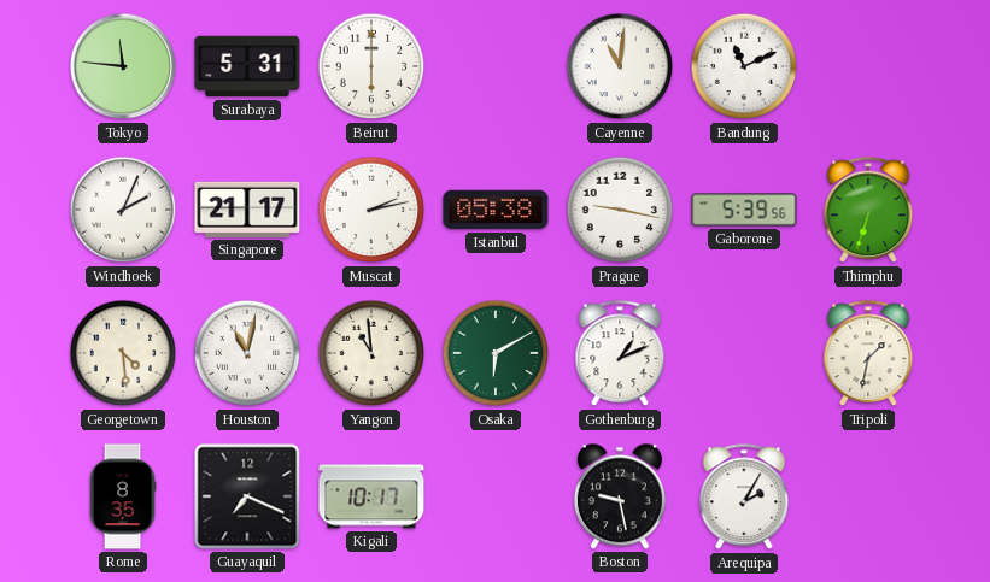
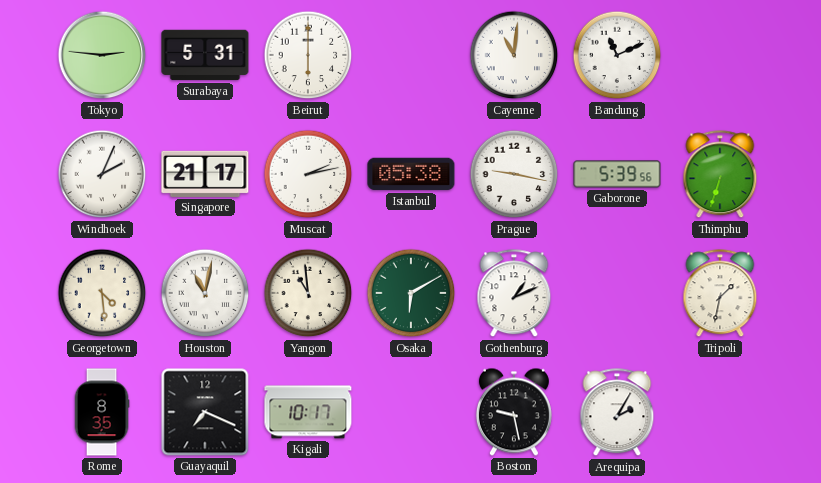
Tokyo: 11:46 -> 2:46 (102, 55)
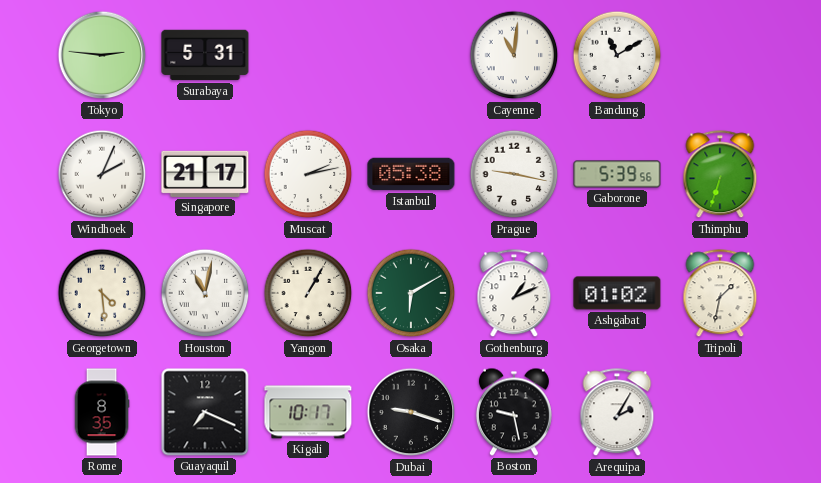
Beirut: 6:00 -> none (308, 55)
Bandung: 11:11 -> 11:10 (617, 55)
Yangon: 10:59 -> 1:05 (308, 293)
Ashgabat: none -> 01:02 (617, 293)
Dubai: none -> 9:18 (411, 412)
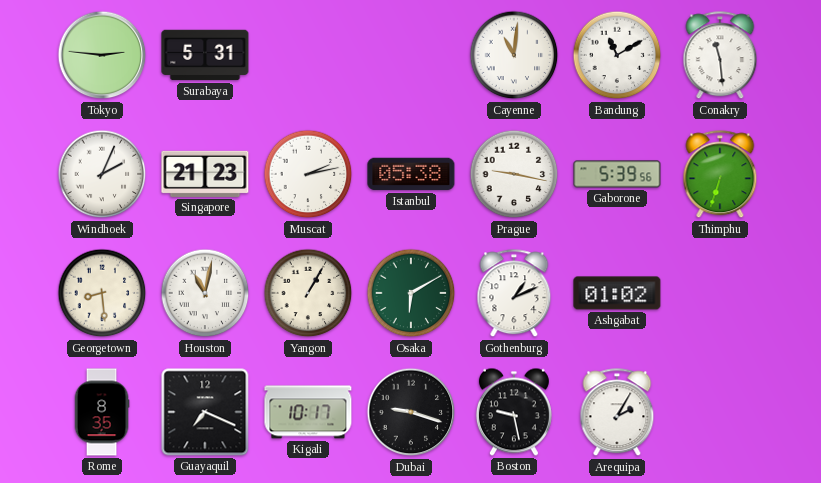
Conakry: none -> 11:29 (720, 56)
Singapore: 21:17 -> 21:23 (205, 174)
Georgetown: 4:29 -> 8:29 (102, 293)
Tripoli: 1:32 -> none (720, 294)
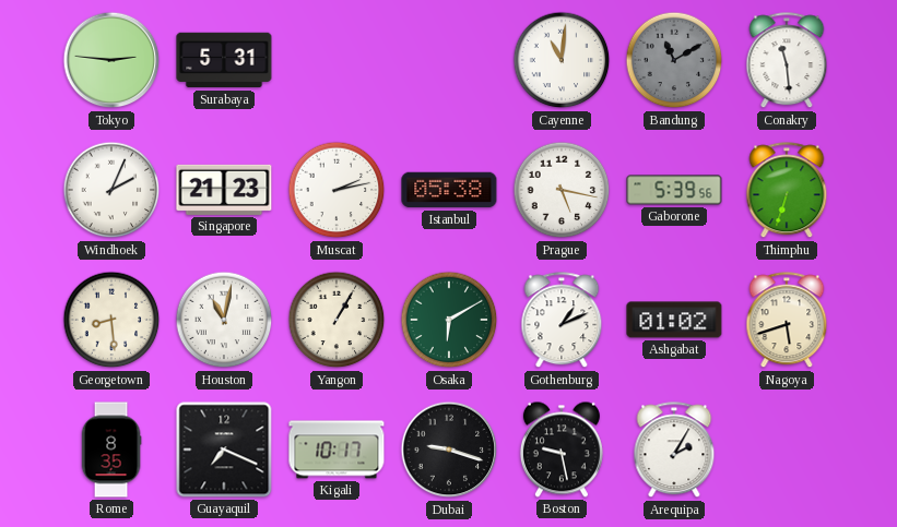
Bandung dial: white -> grey (674, 60)
Prague: 9:17 -> 5:17 (562, 190)
Nagoya: none -> 5:42 (787, 321)
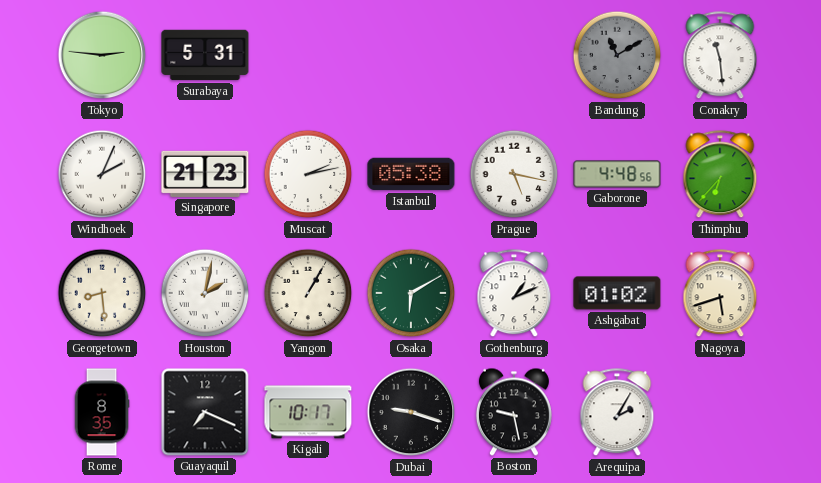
Cayenne: 11:01 -> none (562, 60)
Gaborone: 5:39 -> 4:48 (617, 174)
Thimphu: 6:33 -> 6:37 (720, 175)
Houston: 11:02 -> 2:02 (205, 293)
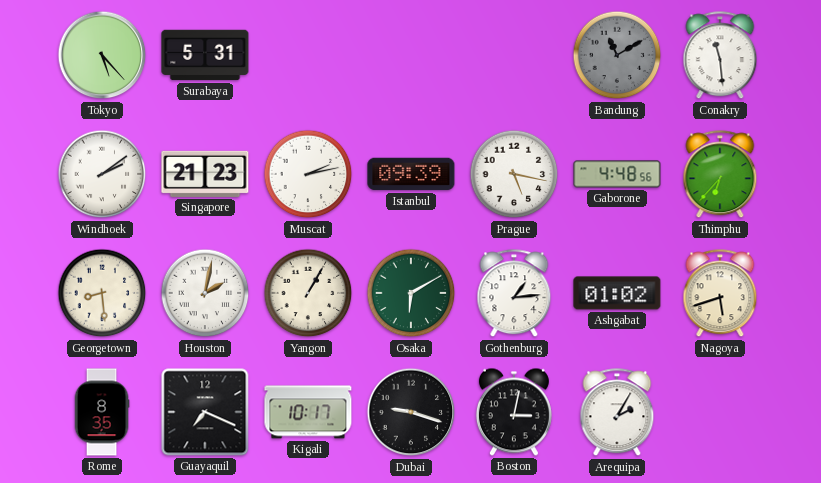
Tokyo: 2:46 -> 5:23 (102, 55)
Windhoek: 2:04 -> 2:09 (102, 174)
Istanbul: 05:38 -> 09:39 (411, 174)
Gothenburg: 1:11 -> 1:14 (514, 294)
Boston: 9:28 -> 3:02 (514, 412)
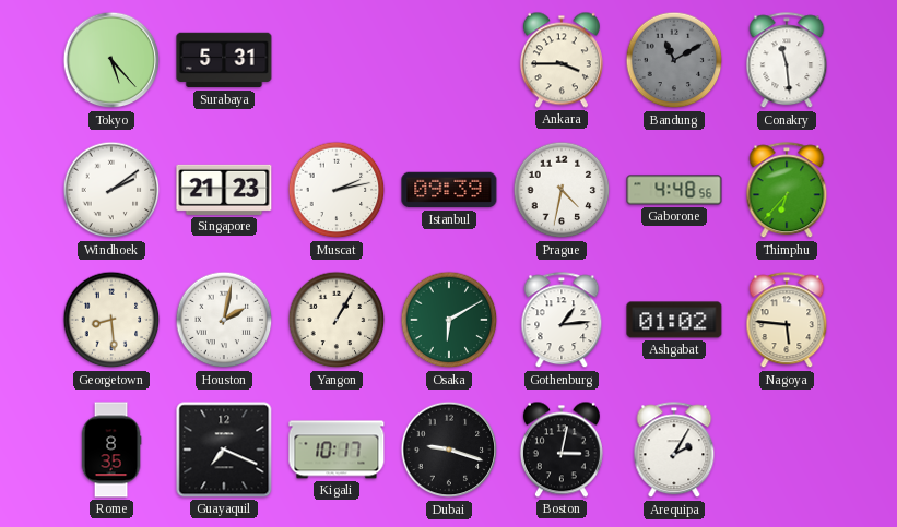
Ankara: none -> 3:45 (562, 60)
Prague: 5:17 -> 4:32 (562, 190)
Nagoya: 5:42 -> 5:46 (787, 321)
